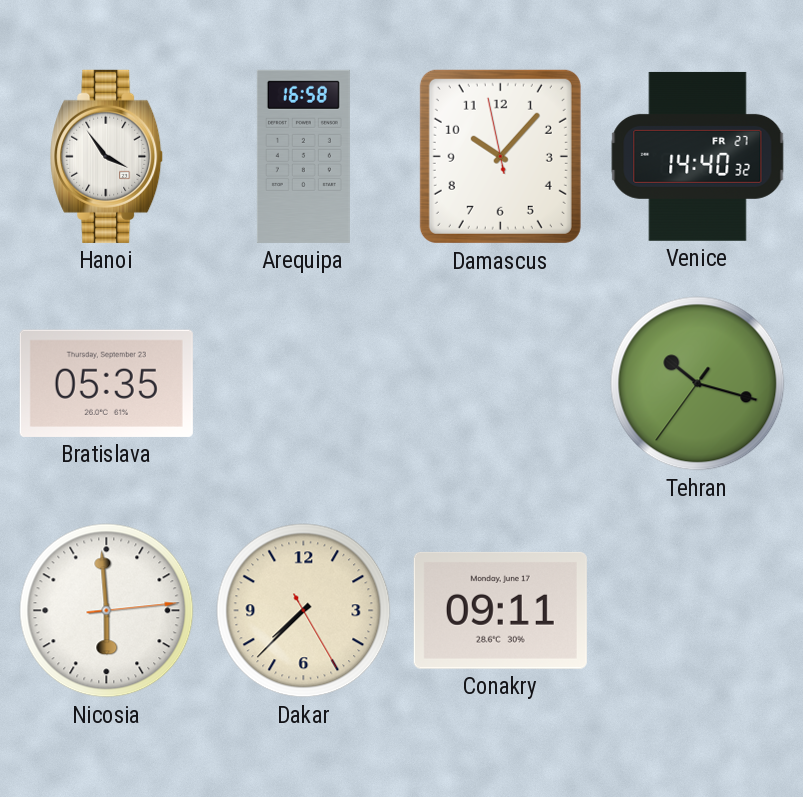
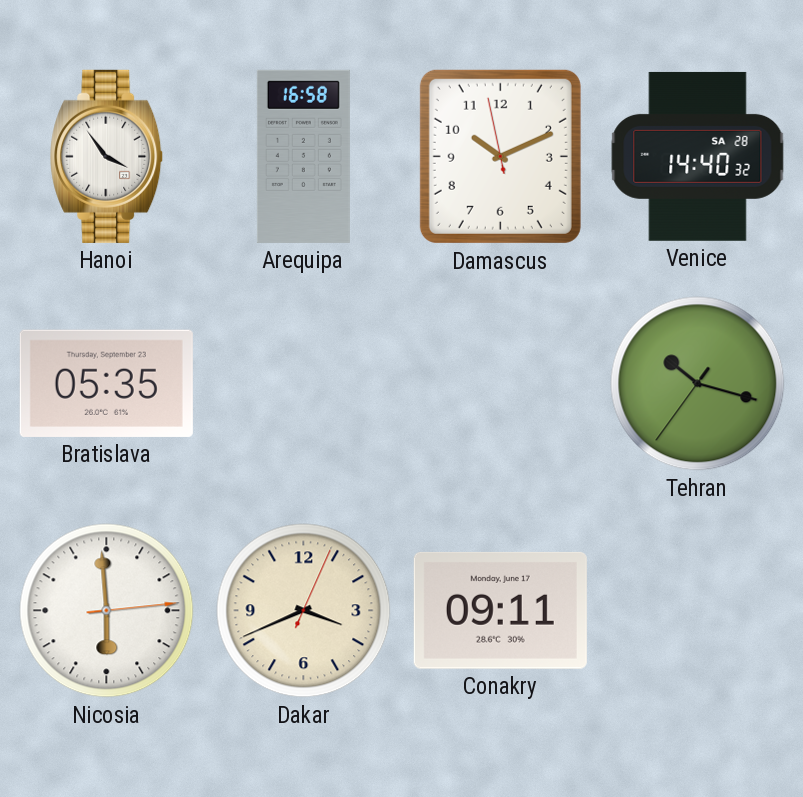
Damascus: 10:06 -> 10:10 (500, 156)
Venice date: FR 27 -> SA 28 (698, 156)
Dakar: 7:37 -> 3:41 (304, 611)
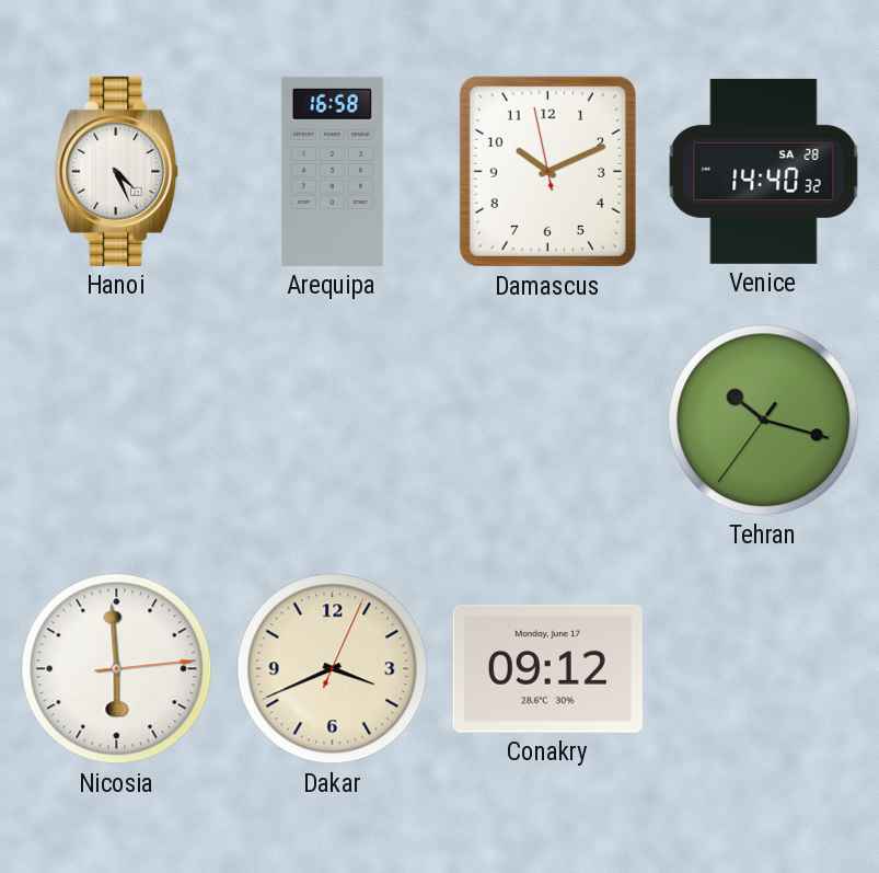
Hanoi: 3:54 -> 4:26 (117, 171)
Bratislava: 05:35 -> none (106, 383)
Conakry: 09:11 -> 09:12 (547, 668)
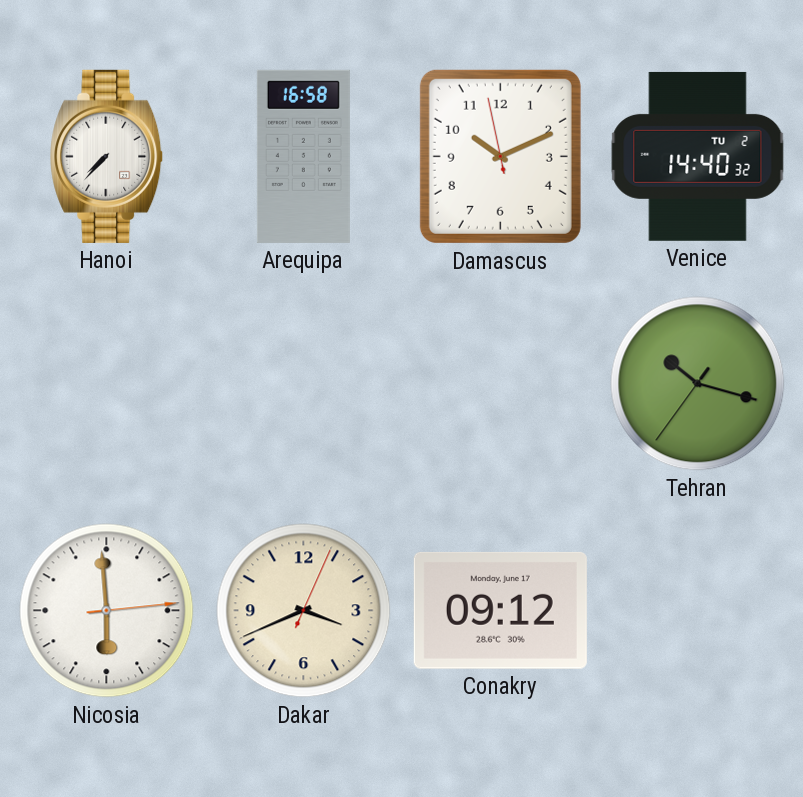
Hanoi: 4:26 -> 7:37 (107, 156)
Venice date: SA 28 -> TU 2 (698, 156)
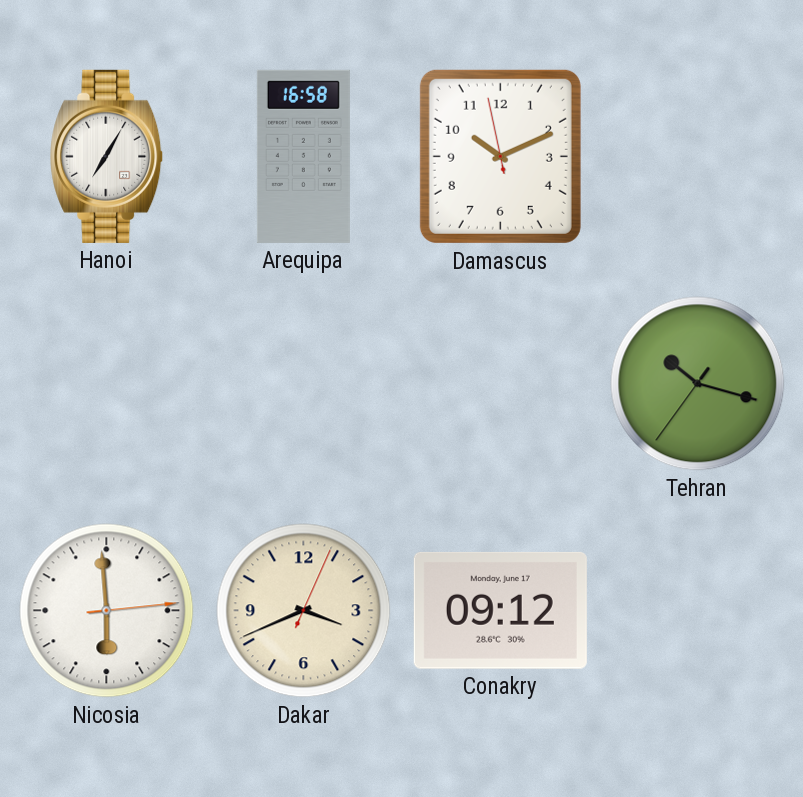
Hanoi: 7:37 -> 7:05 (107, 156)
Venice: 14:40 -> none (698, 156)
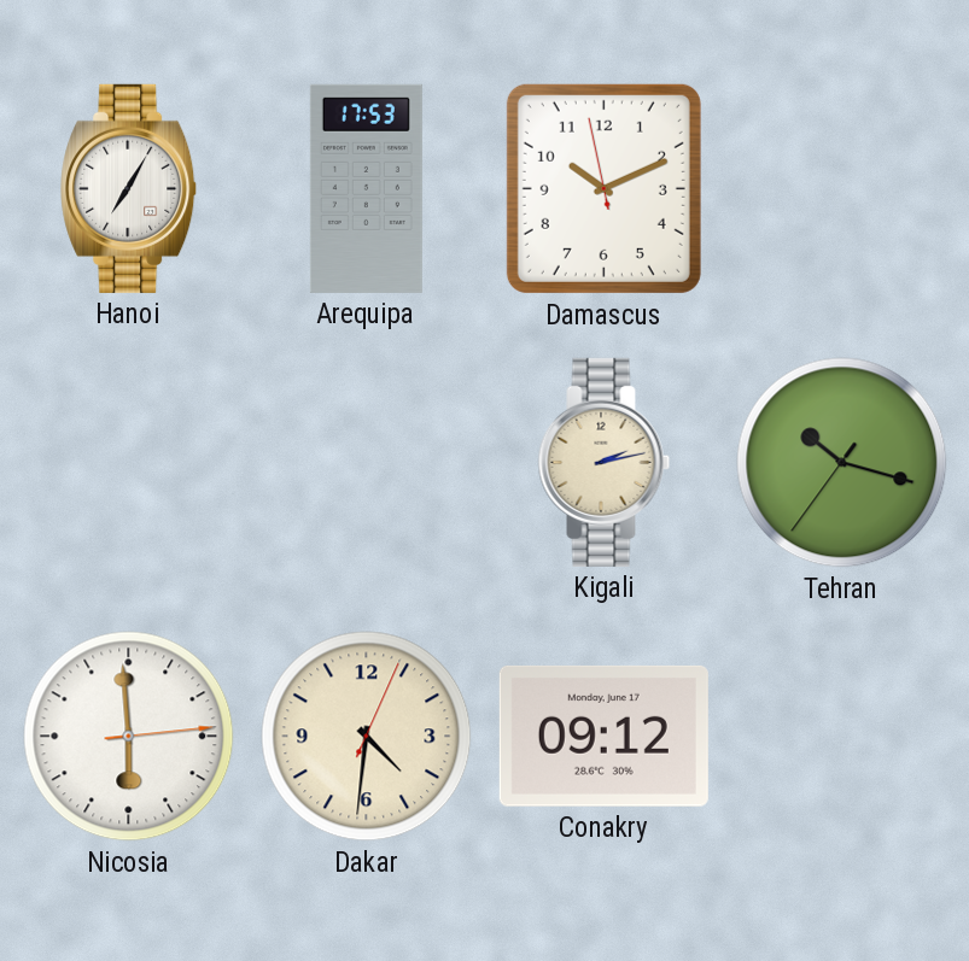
Arequipa: 16:58 -> 17:53 (366, 188)
Kigali: none -> 2:13 (605, 462)
Dakar: 3:41 -> 4:31 (367, 737)
